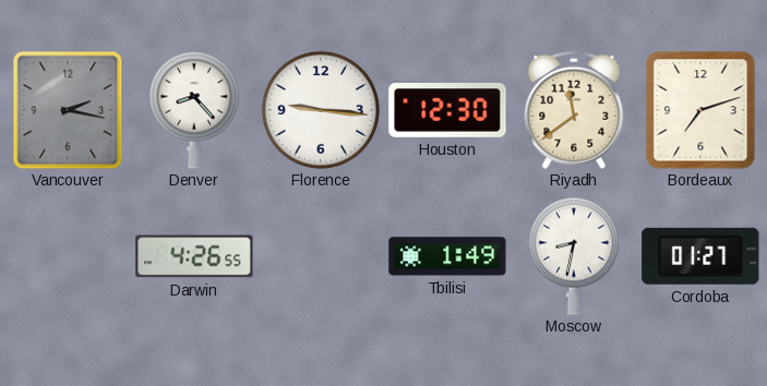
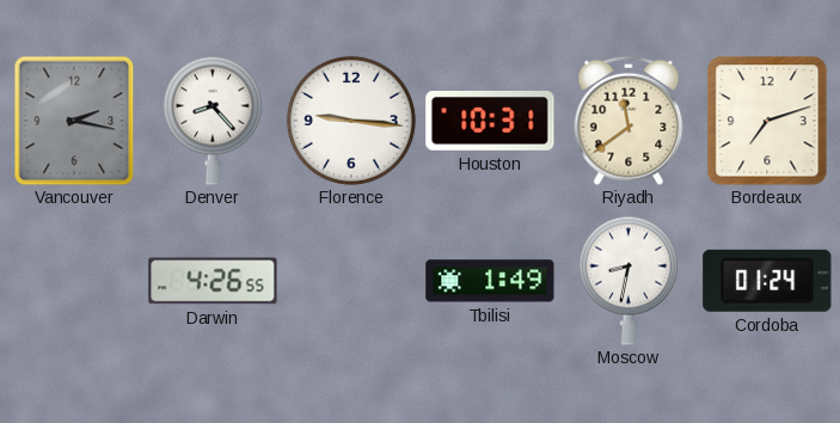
Houston: 12:30 -> 10:31 (490, 121)
Cordoba: 01:27 -> 01:24 (767, 281)
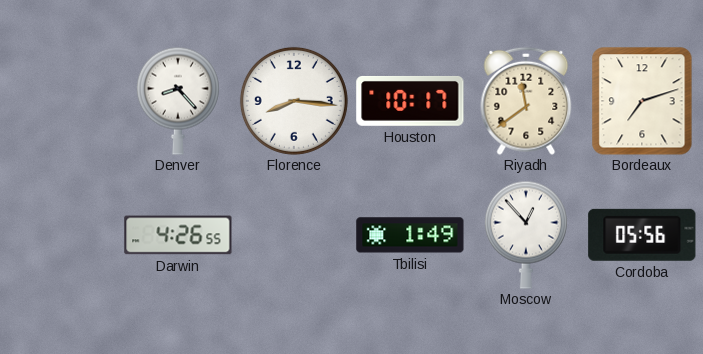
Vancouver: 2:17 -> none (74, 121)
Florence: 9:16 -> 8:16 (294, 101)
Houston: 10:31 -> 10:17 (410, 101)
Moscow: 8:32 -> 12:53 (526, 235)
Cordoba: 01:24 -> 05:56 (642, 235)
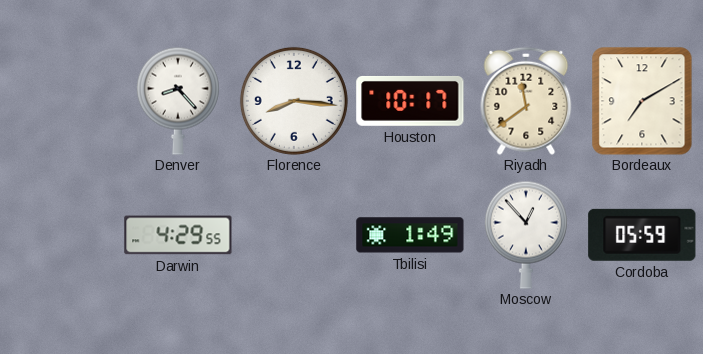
Bordeaux: 7:12 -> 7:10 (642, 101)
Darwin: 4:26 -> 4:29 (178, 235)
Cordoba: 05:56 -> 05:59 (642, 235)
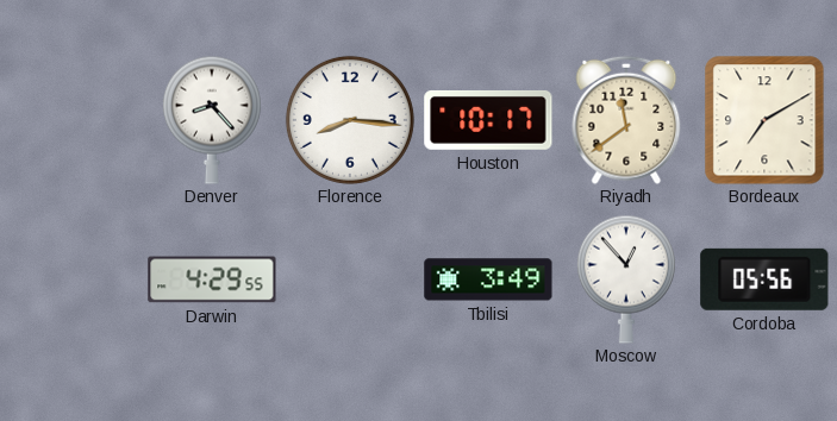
Tbilisi: 1:49 -> 3:49 (488, 279)
Cordoba: 05:59 -> 05:56 (764, 279)
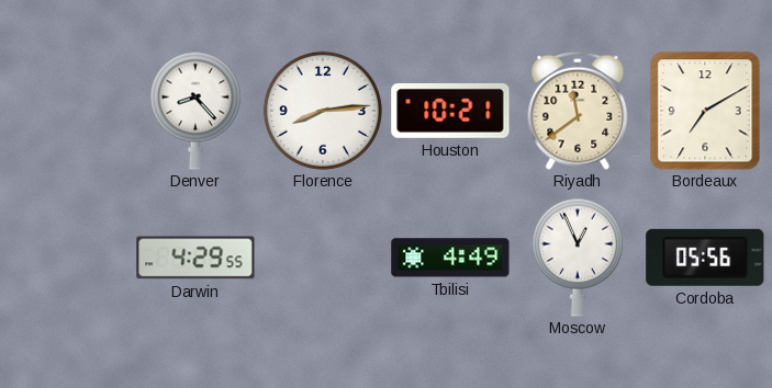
Florence: 8:16 -> 8:14 (323, 111)
Houston: 10:17 -> 10:21 (450, 111)
Tbilisi: 3:49 -> 4:49 (450, 258)
Moscow: 12:53 -> 12:56 (578, 258)
